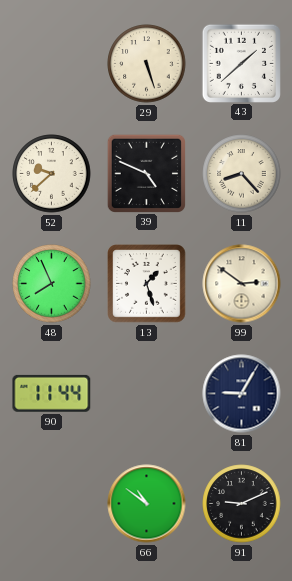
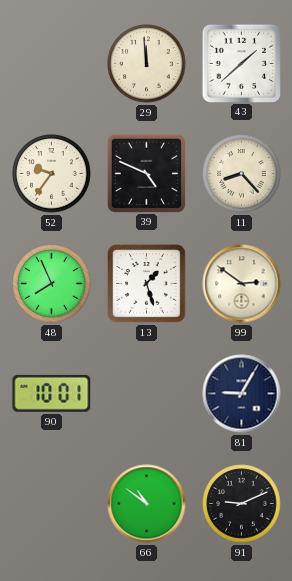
29: 5:27 -> 11:59 (147, 64)
52: 9:38 -> 9:36 (52, 174)
90: 11:44 -> 10:01 (52, 393)
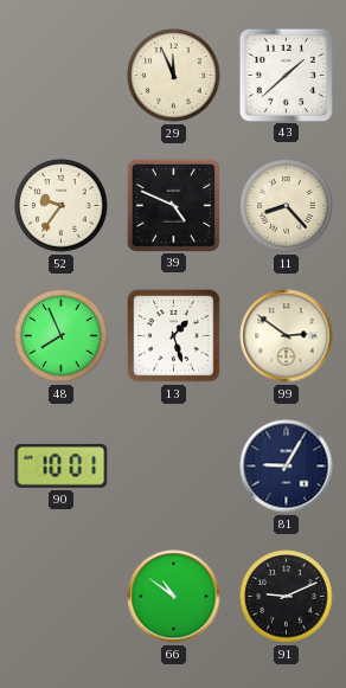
29: 11:59 -> 11:56 (174, 76)
